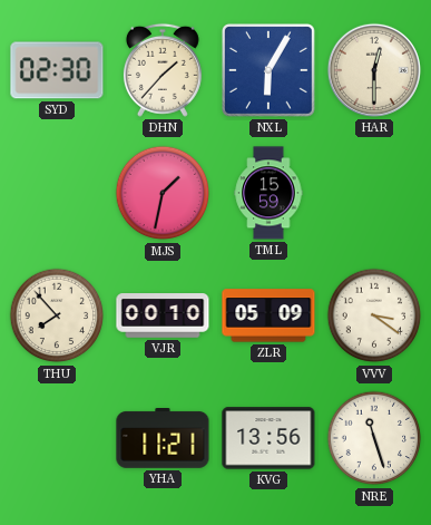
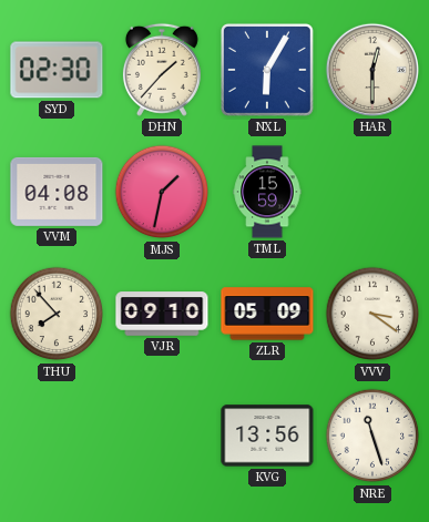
VVM: none -> 04:08 (57, 192)
VJR: 00:10 -> 09:10 (162, 314)
YHA: 11:21 -> none (163, 439)
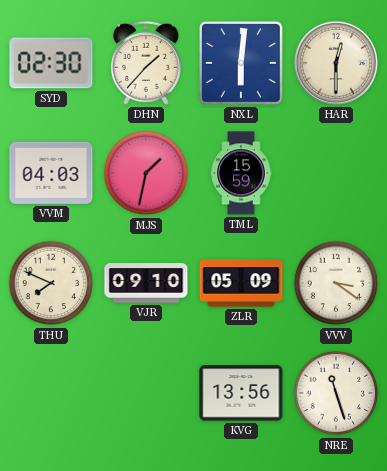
NXL: 6:05 -> 6:01 (241, 63)
VVM: 04:08 -> 04:03 (51, 173)
THU: 7:53 -> 7:49 (51, 283)
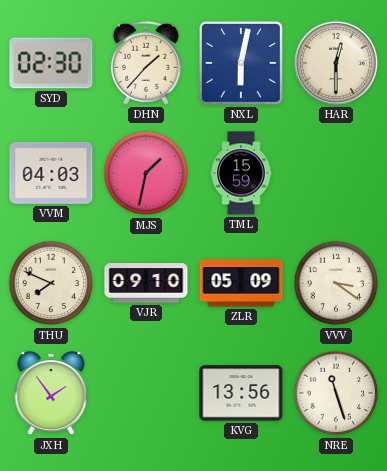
NXL: 6:01 -> 6:02 (241, 63)
JXH: none -> 1:54 (51, 394)
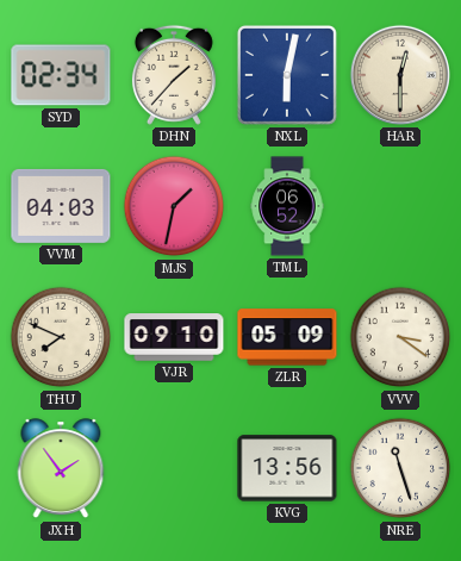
SYD: 02:30 -> 02:34 (61, 75)
TML: 15:59 -> 06:52 (287, 206)
